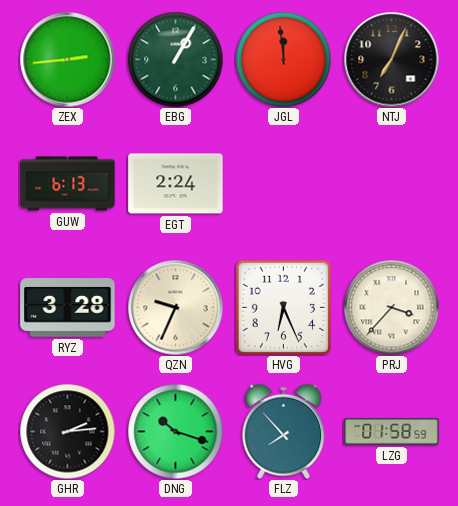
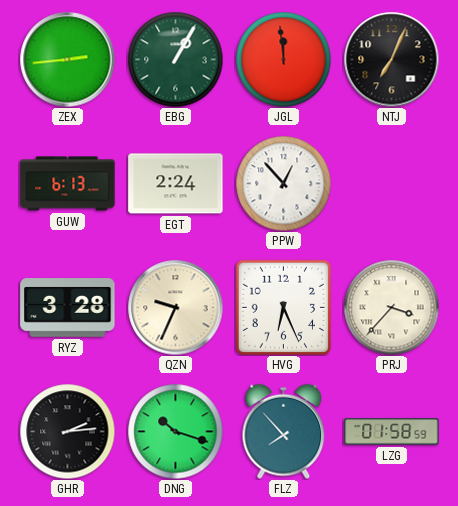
PPW: none -> 12:53 (283, 183)
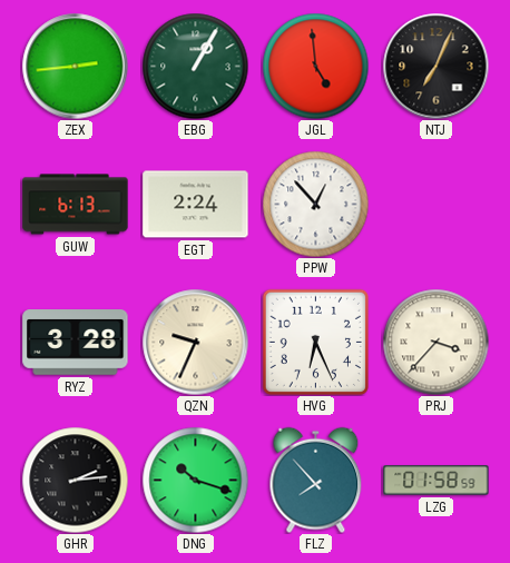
JGL: 11:59 -> 4:59 (315, 66)
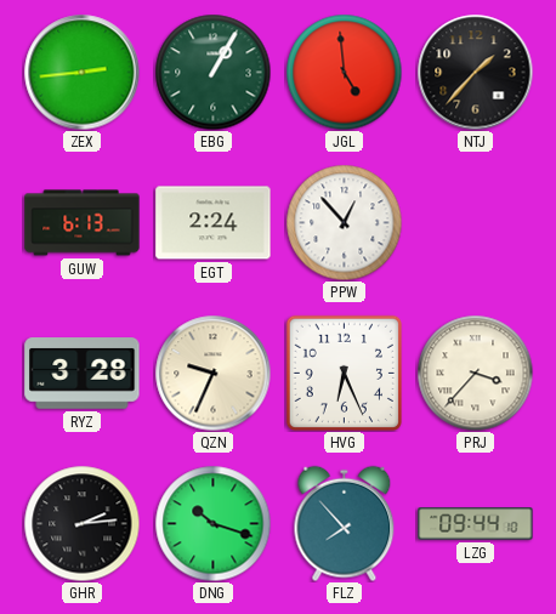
NTJ: 7:04 -> 1:37 (475, 72)
LZG: 01:58 -> 09:44 (476, 524)
